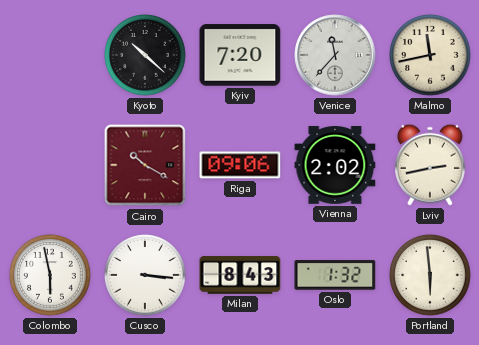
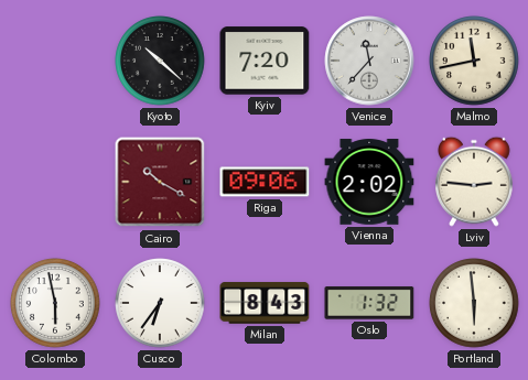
Lviv: 2:43 -> 2:46 (475, 182)
Cusco: 3:16 -> 6:36 (160, 303)
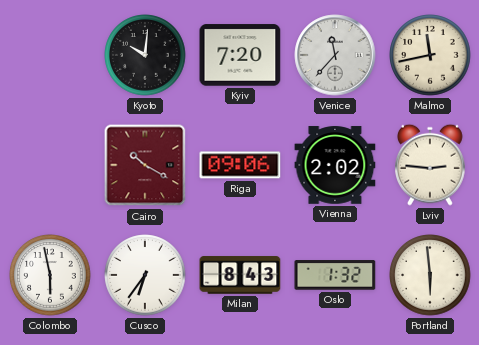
Kyoto: 10:22 -> 10:01 (145, 55)
